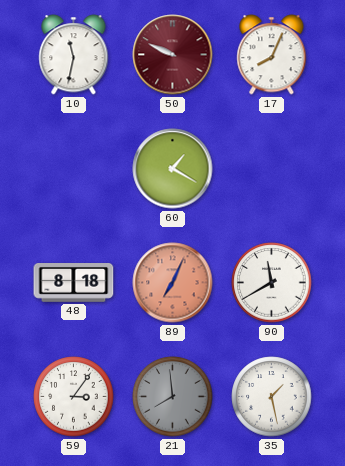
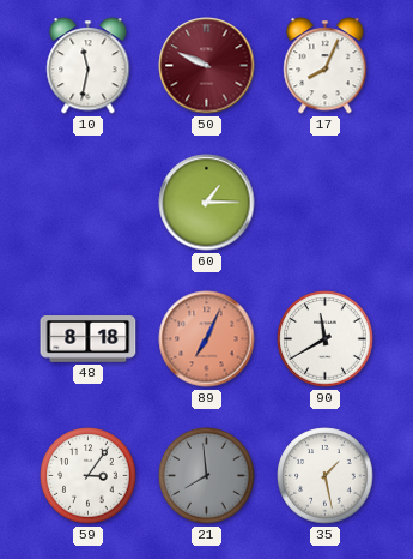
60: 1:20 -> 1:15 (207, 203)
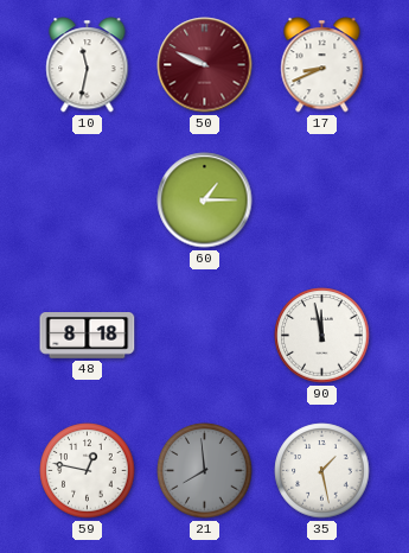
17: 8:04 -> 8:41 (322, 65)
89: 7:04 -> none (207, 339)
90: 11:40 -> 11:58 (322, 336)
59: 3:06 -> 12:47 (88, 471)
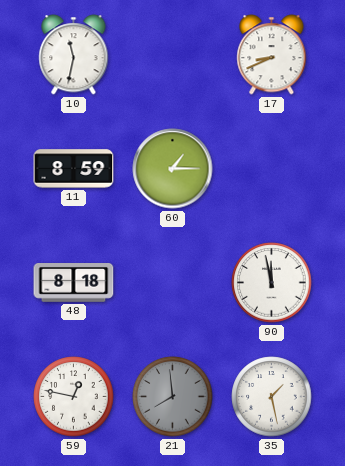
50: 9:49 -> none (205, 65)
11: none -> 8:59 (74, 169)
